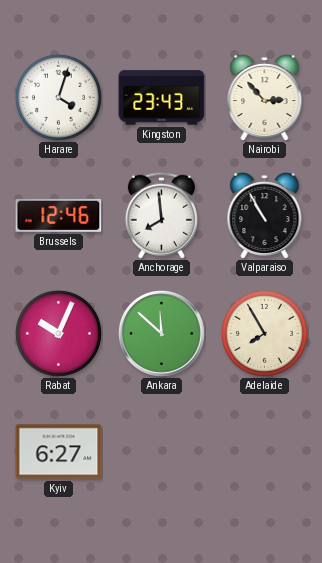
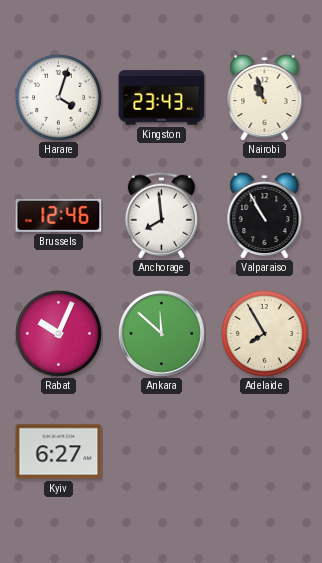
Nairobi: 2:53 -> 10:57 (265, 97)
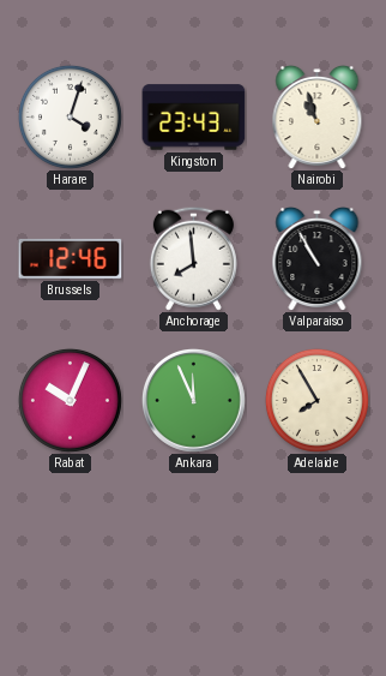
Ankara: 11:52 -> 11:56 (193, 400)
Kyiv: 6:27 -> none (59, 452)
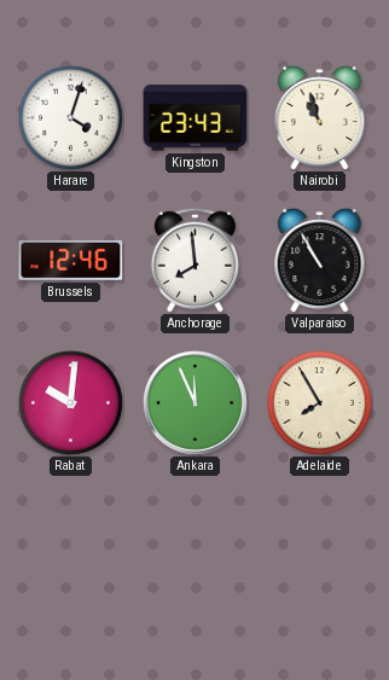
Rabat: 10:04 -> 10:01 (70, 402)
